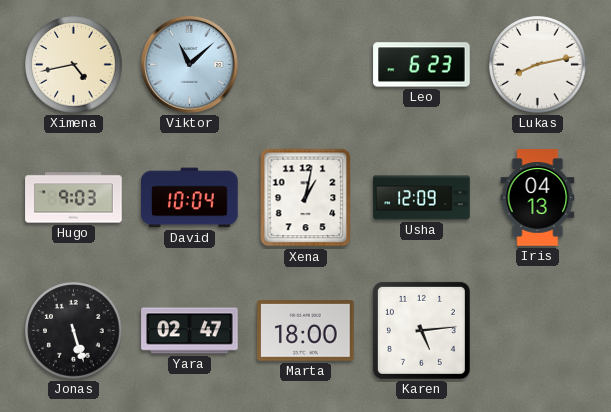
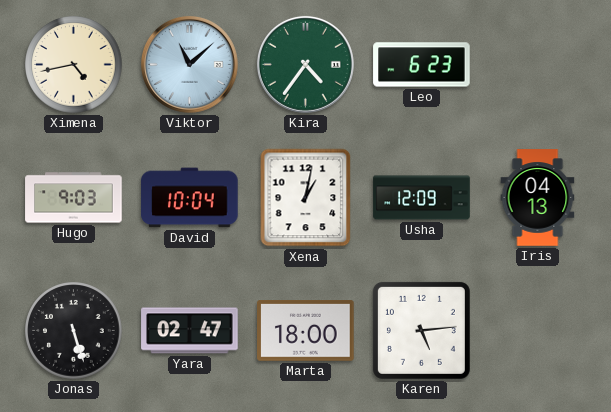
Kira: none -> 4:36 (305, 64)
Lukas: 8:13 -> none (538, 65)
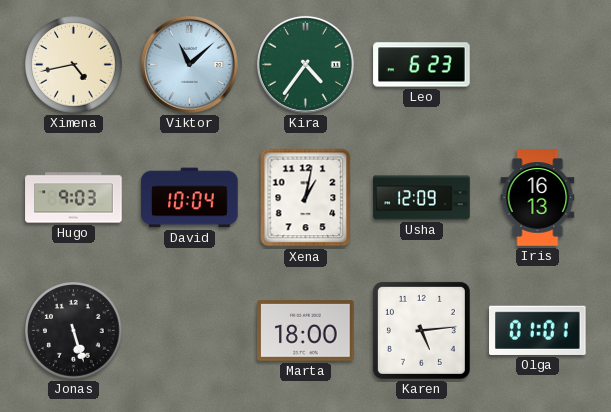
Iris: 04:13 -> 16:13 (538, 198)
Yara: 02:47 -> none (190, 331)
Olga: none -> 01:01 (538, 330)
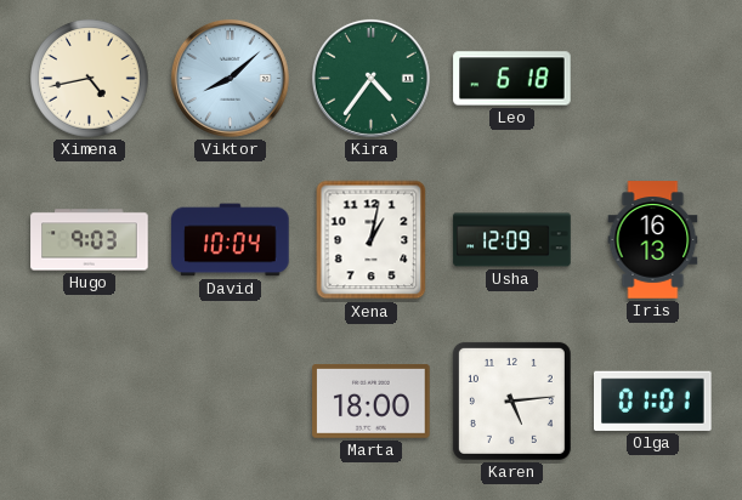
Viktor: 11:08 -> 8:08 (230, 78)
Leo: 6:23 -> 6:18 (512, 79)
Jonas: 5:27 -> none (74, 331)
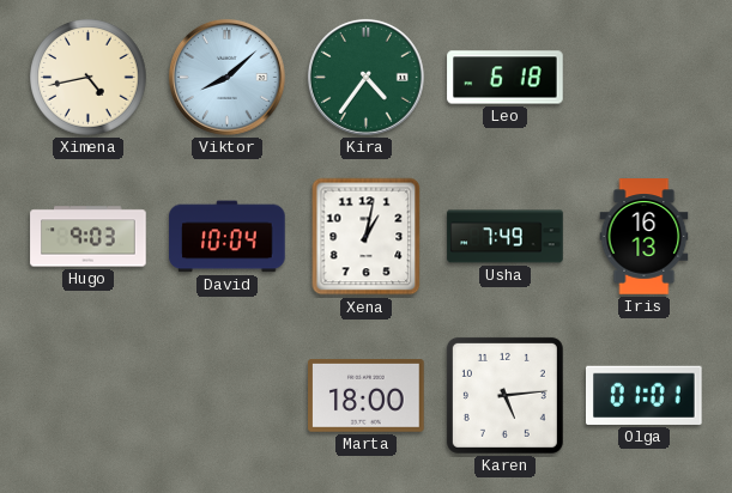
Usha: 12:09 -> 7:49 (506, 237)
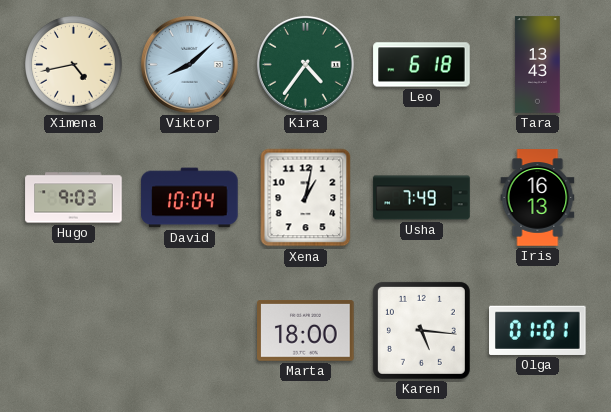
Tara: none -> 13:43 (538, 65)
Karen: 5:14 -> 5:16 (421, 330)
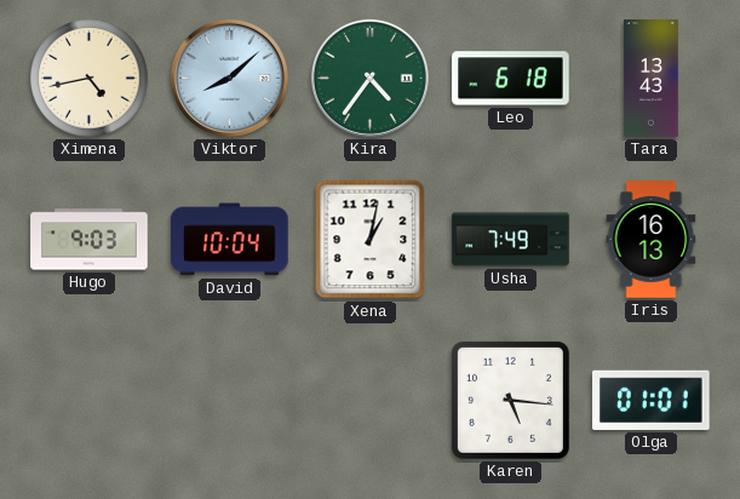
Marta: 18:00 -> none (306, 331)
